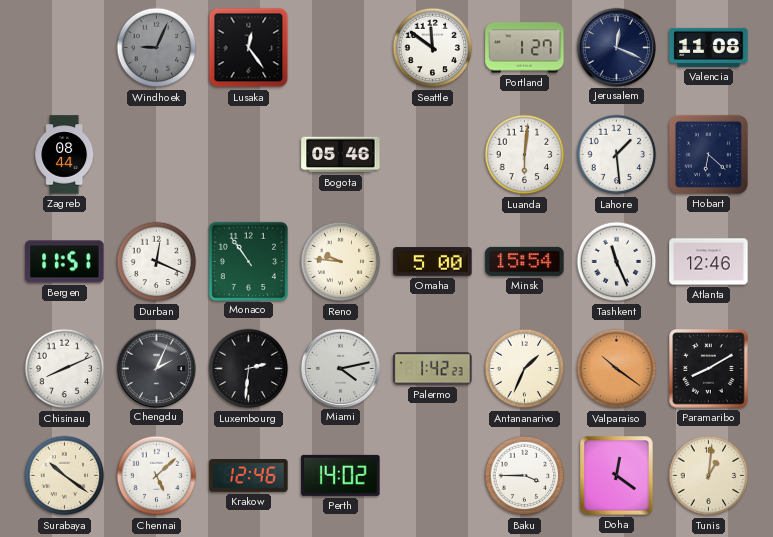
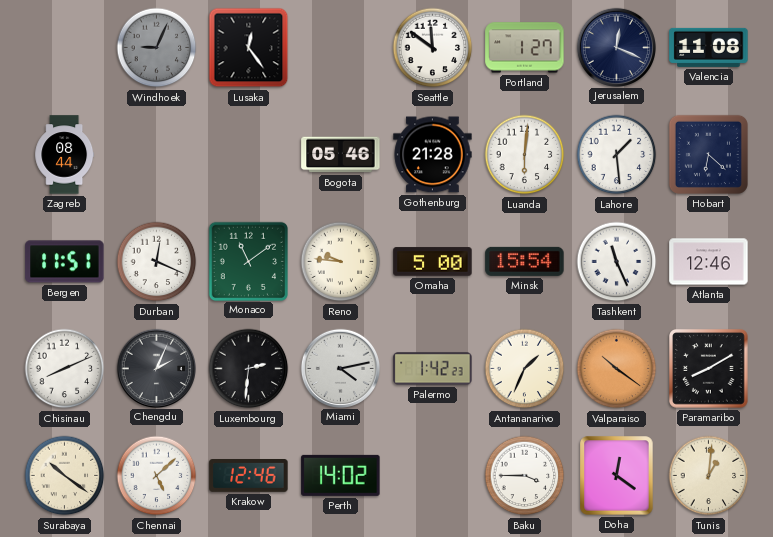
Gothenburg: none -> 21:28 (433, 155)
Monaco: 10:54 -> 11:09 (248, 261)
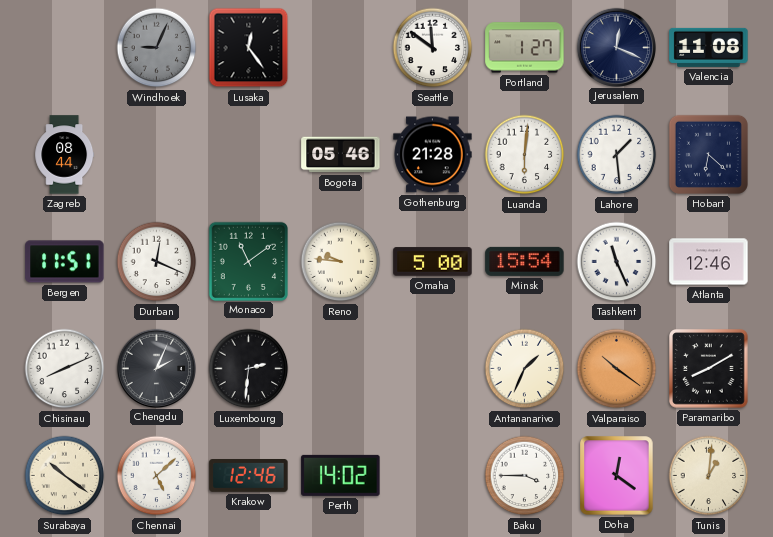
Miami: 4:13 -> none (340, 368)
Palermo: 1:42 -> none (433, 369)
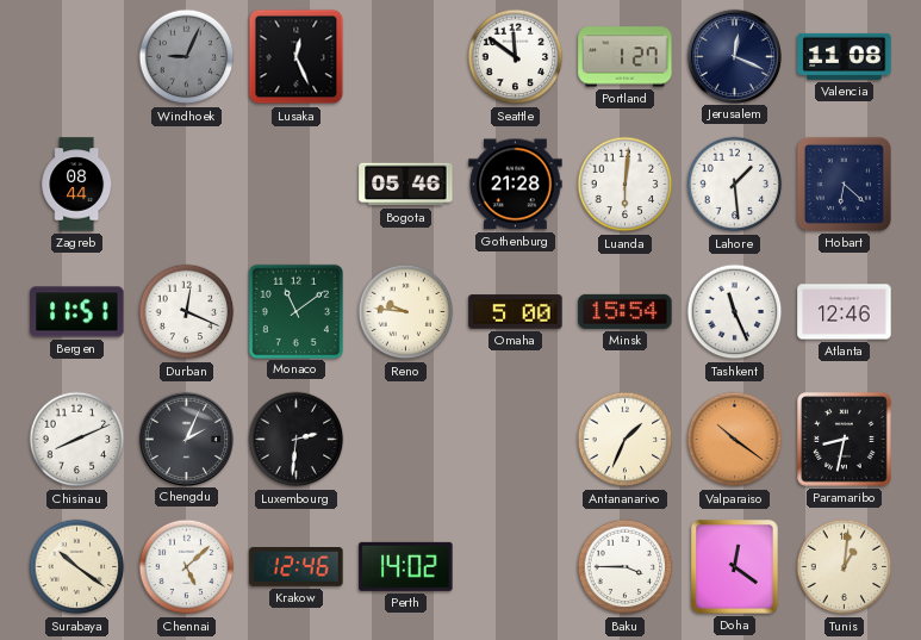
Lusaka: 12:24 -> 12:26 (297, 57)
Paramaribo: 8:10 -> 8:32 (845, 440)
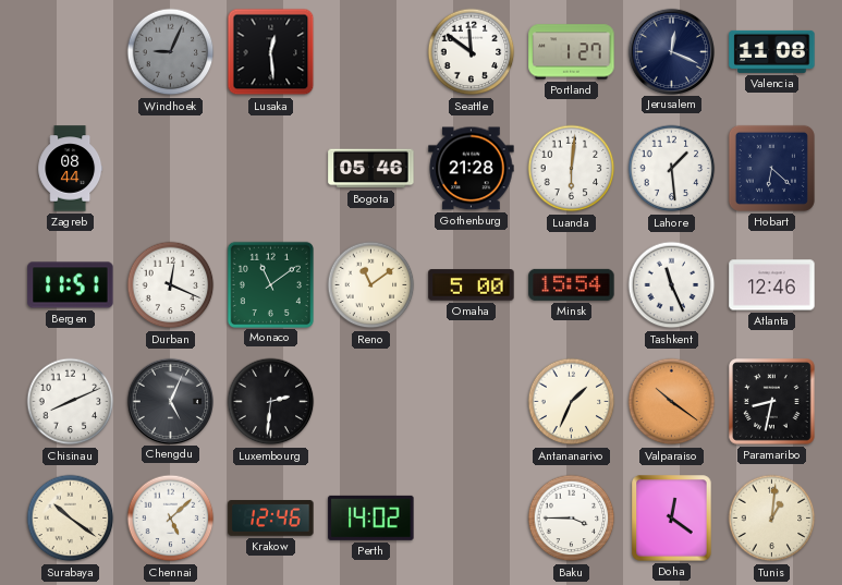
Lusaka: 12:26 -> 12:29 (271, 52)
Reno: 9:46 -> 11:09 (371, 285)
Chengdu: 2:04 -> 5:04 (170, 401)
